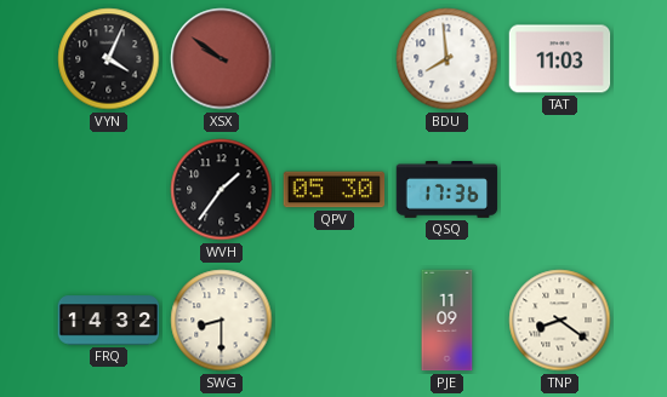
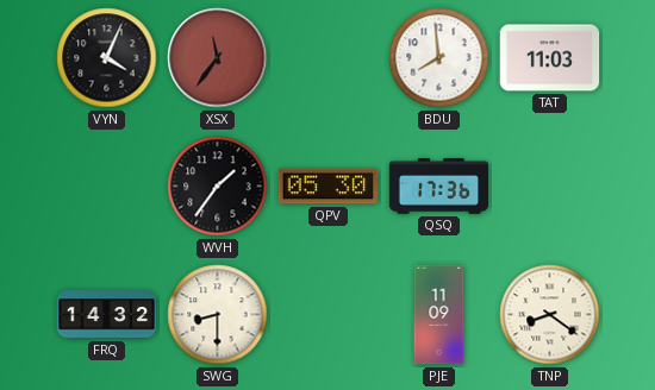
XSX: 9:51 -> 11:36 (218, 58)
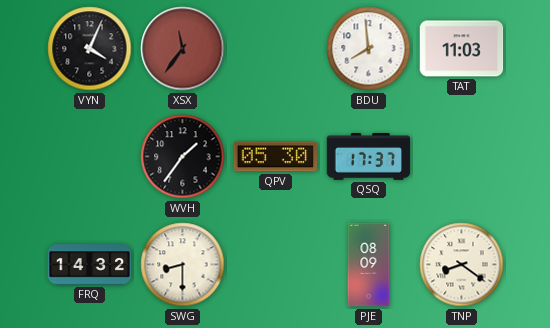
QSQ: 17:36 -> 17:37 (369, 157)
PJE: 11:09 -> 08:09 (369, 265)
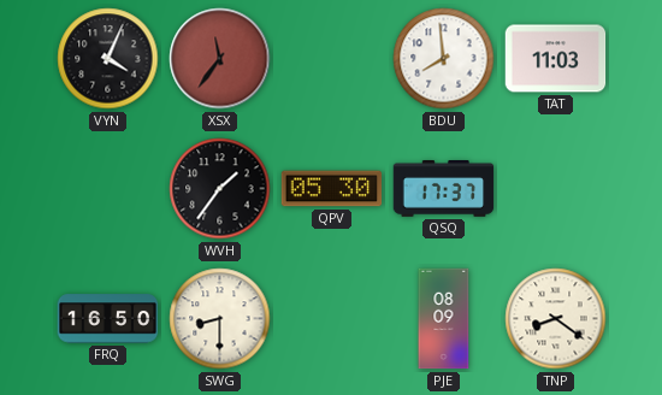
FRQ: 14:32 -> 16:50 (108, 319)
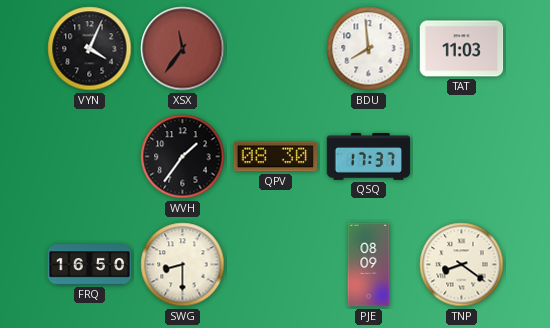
QPV: 05:30 -> 08:30 (276, 157)
